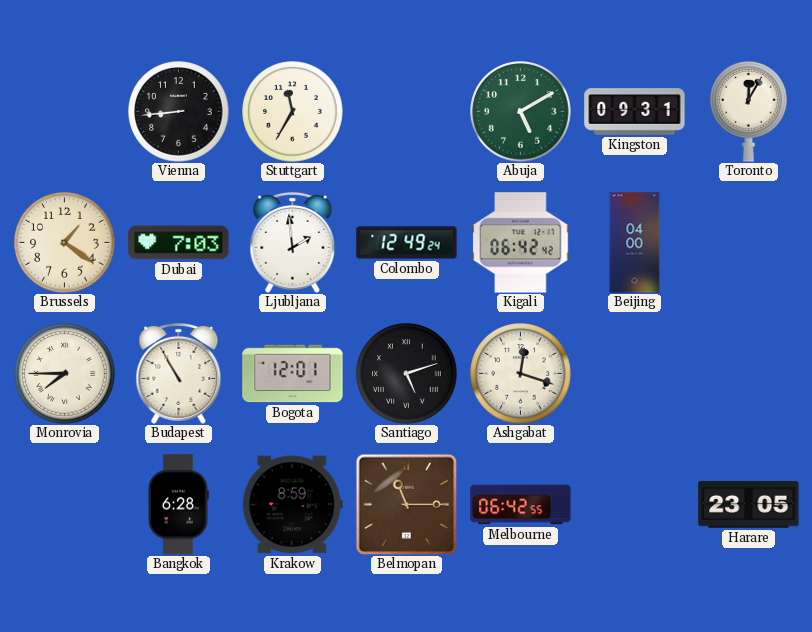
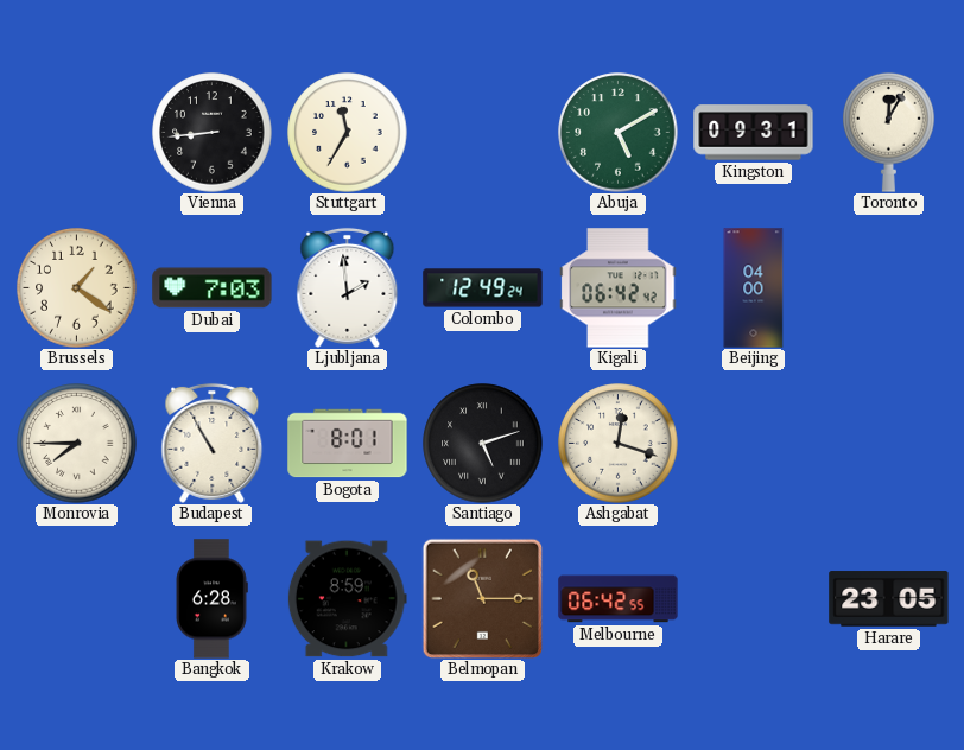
Bogota: 12:01 -> 8:01 (348, 444)
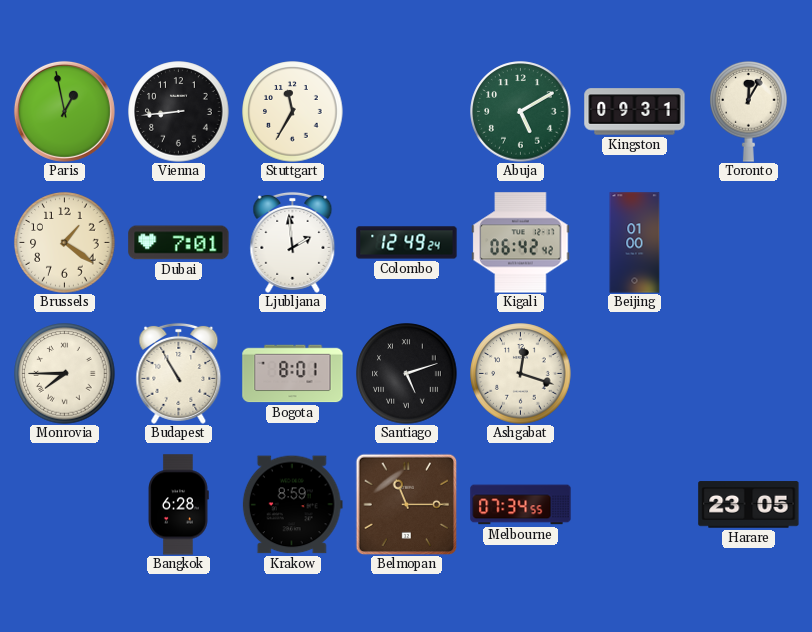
Paris: none -> 12:58 (64, 111)
Dubai: 7:03 -> 7:01 (179, 243)
Beijing: 04:00 -> 01:00 (635, 243)
Melbourne: 06:42 -> 07:34 (521, 505)
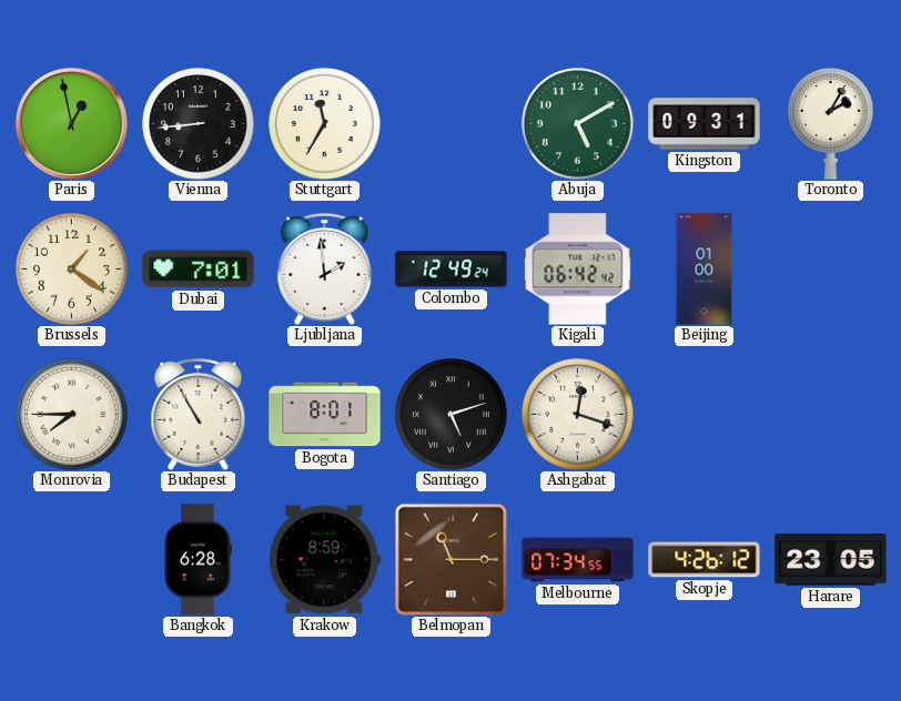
Toronto: 12:05 -> 2:05 (831, 123)
Skopje: none -> 4:26 (705, 560)
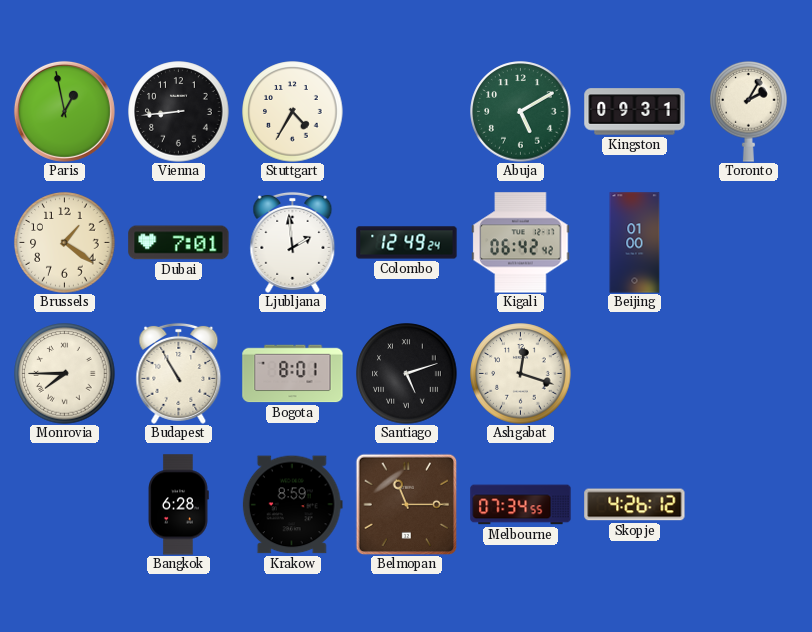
Stuttgart: 11:35 -> 4:35 (293, 112)
Harare: 23:05 -> none (831, 560)
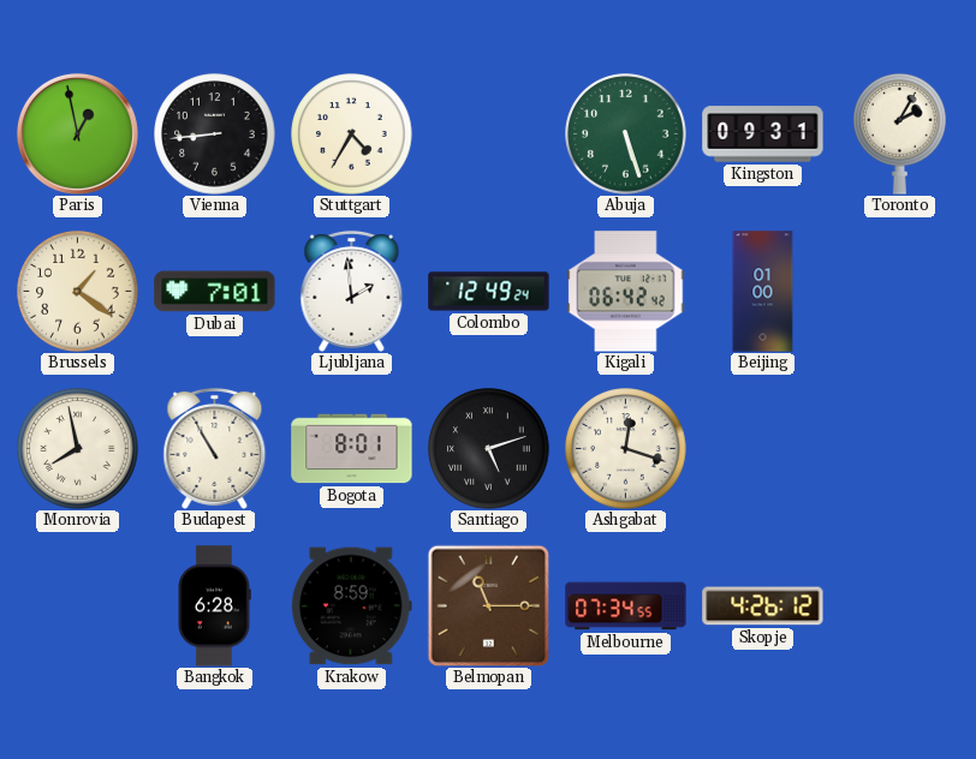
Abuja: 5:10 -> 5:27 (626, 135)
Monrovia: 7:45 -> 7:58 (78, 449)
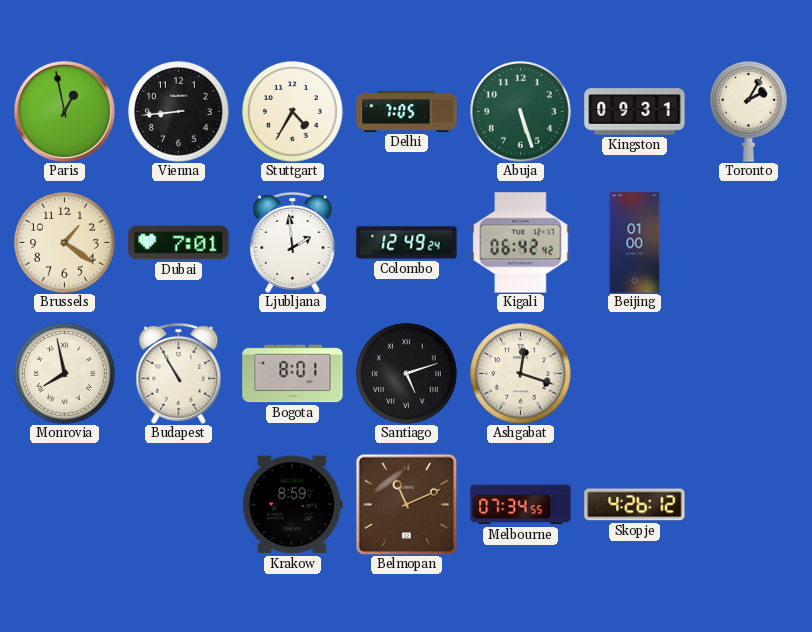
Delhi: none -> 7:05 (407, 111)
Bangkok: 6:28 -> none (214, 606)
Belmopan: 11:15 -> 11:11 (406, 504)
